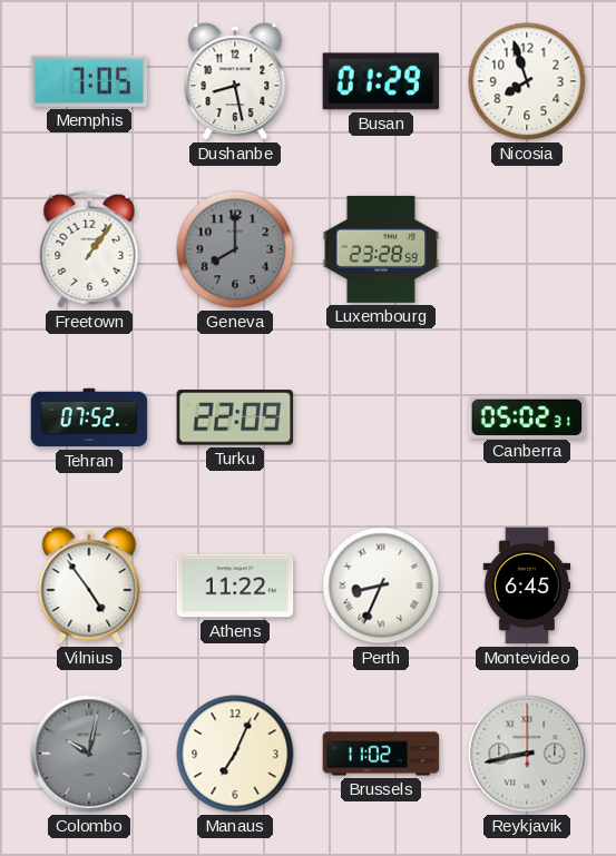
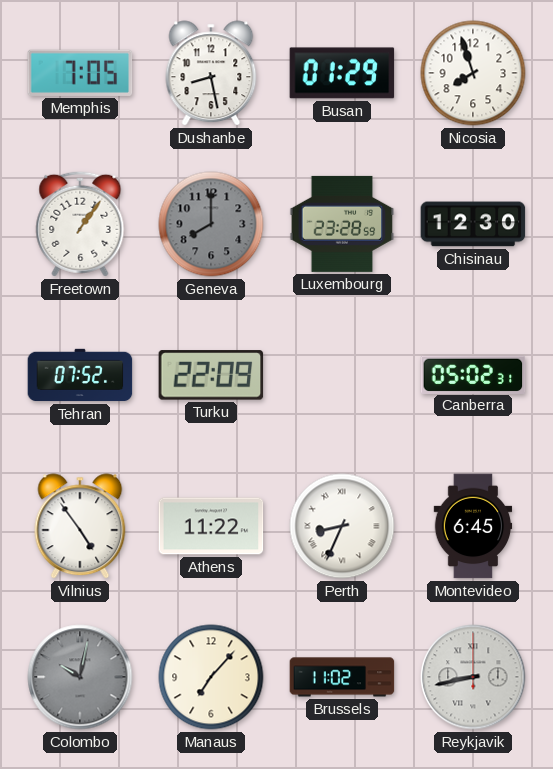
Chisinau: none -> 12:30 (473, 224)
Manaus: 7:04 -> 7:07 (211, 677)
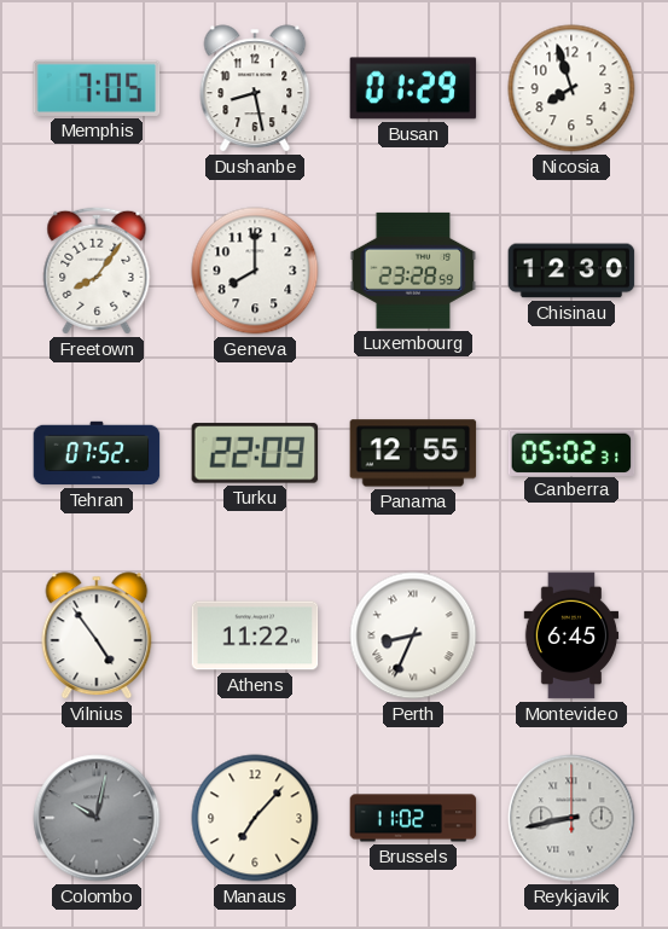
Freetown: 1:06 -> 8:06 (97, 271)
Geneva dial: grey -> white (255, 271)
Panama: none -> 12:55 (413, 453)
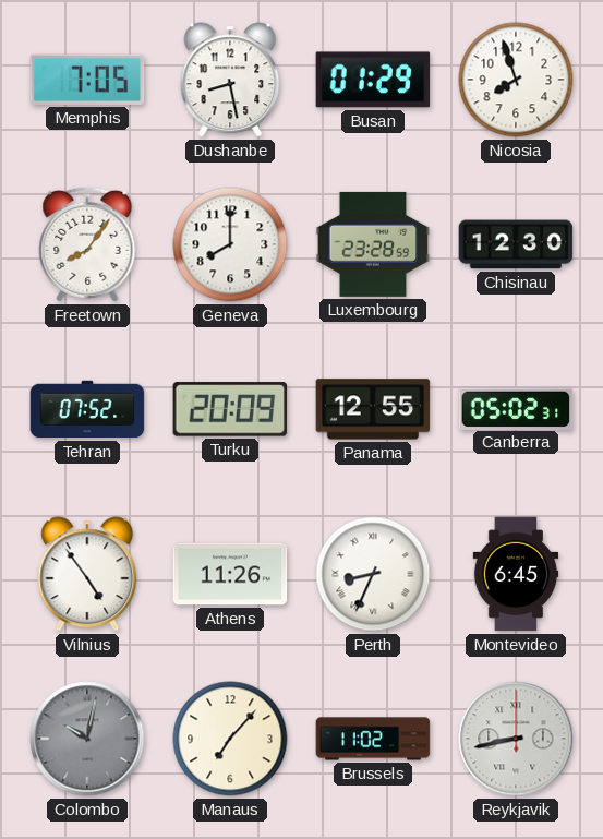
Turku: 22:09 -> 20:09 (230, 409)
Athens: 11:22 -> 11:26 (230, 574)
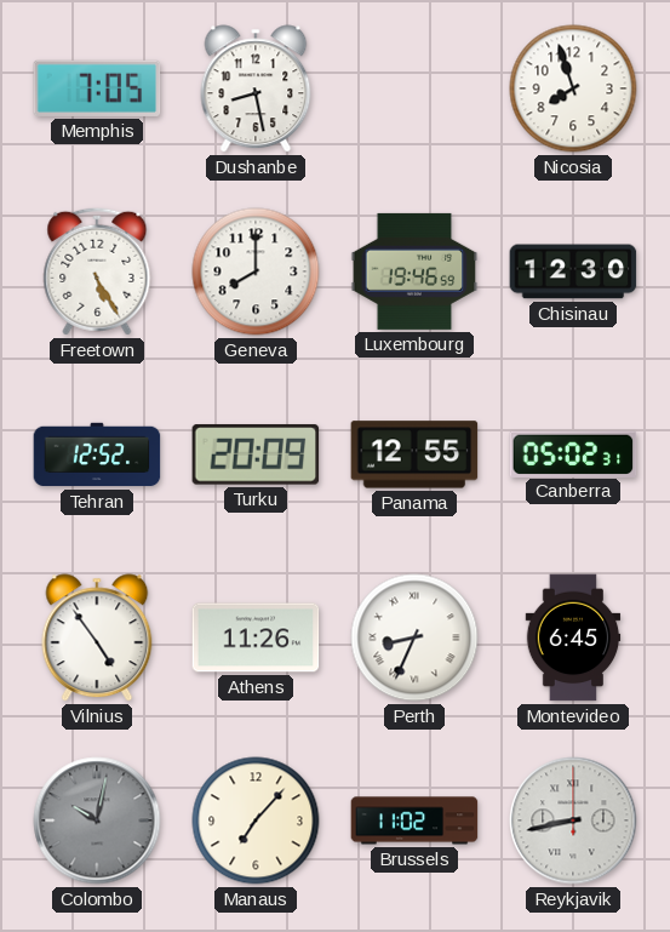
Busan: 01:29 -> none (373, 80)
Freetown: 8:06 -> 5:25 (97, 271)
Luxembourg: 23:28 -> 19:46 (414, 271)
Tehran: 07:52 -> 12:52 (97, 454)
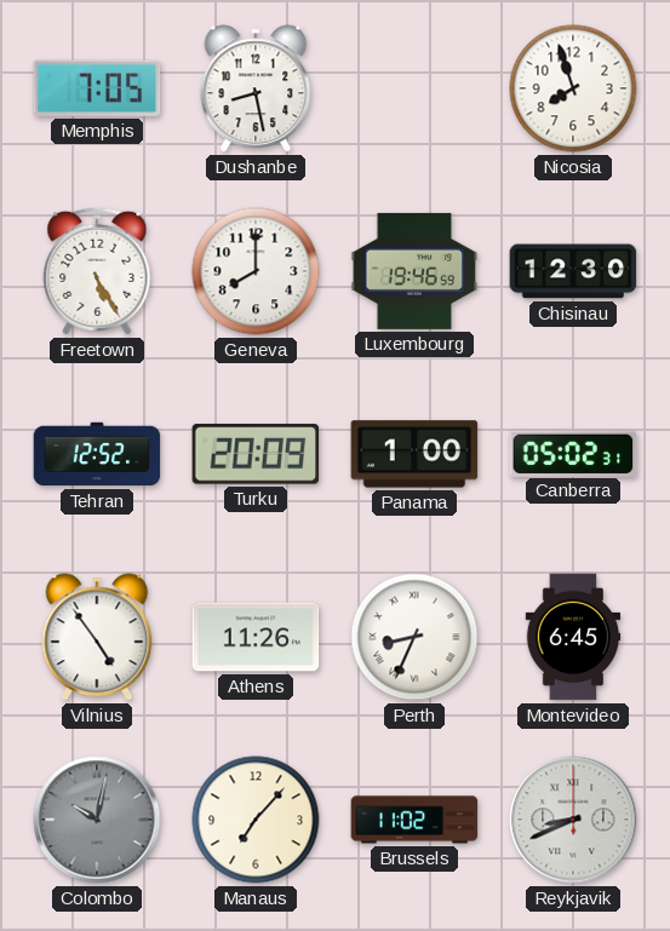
Panama: 12:55 -> 1:00 (414, 454)
Reykjavik: 8:43 -> 8:41 (573, 820)
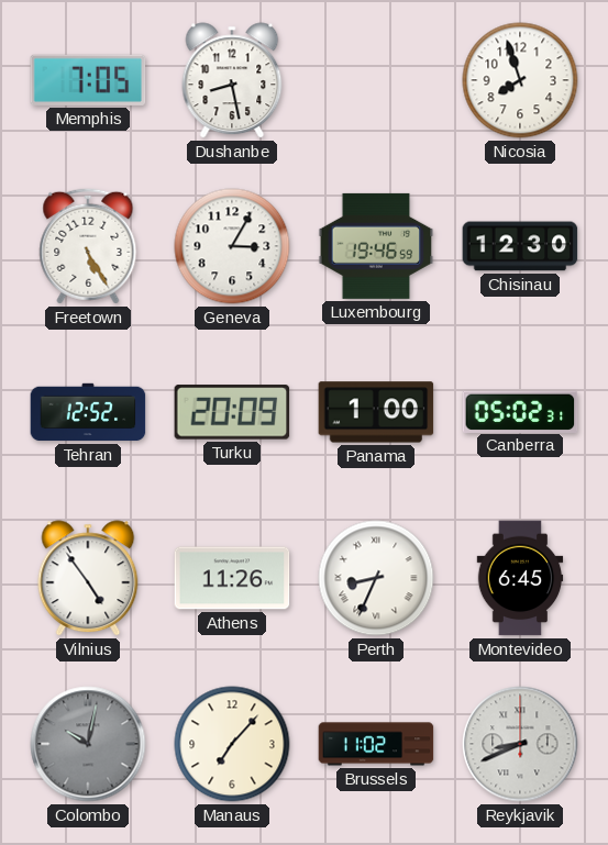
Geneva: 8:00 -> 3:05 (232, 246)
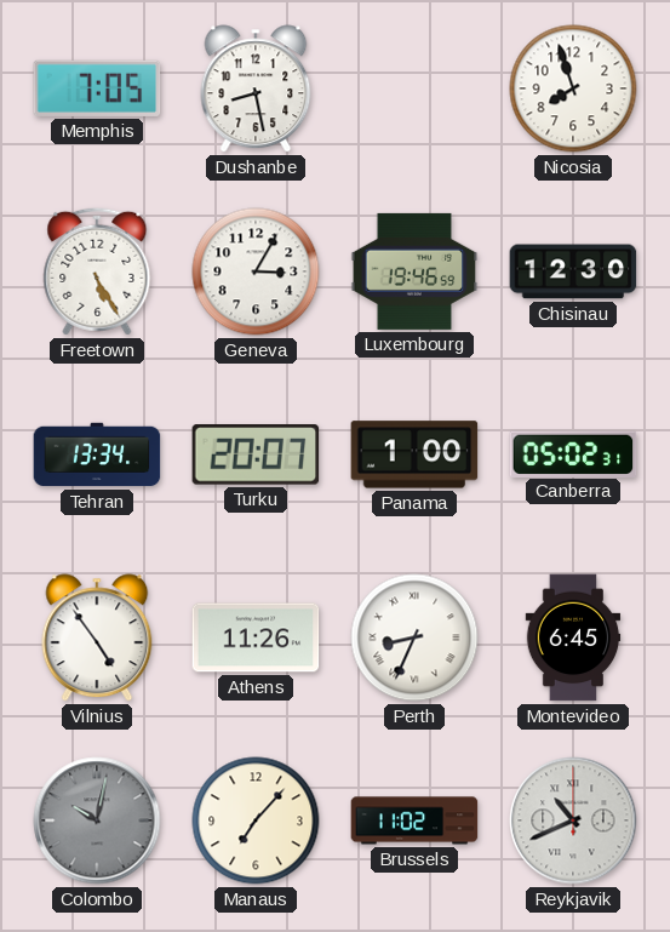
Tehran: 12:52 -> 13:34 (97, 454)
Turku: 20:09 -> 20:07 (256, 454)
Reykjavik: 8:41 -> 10:41 (573, 820)
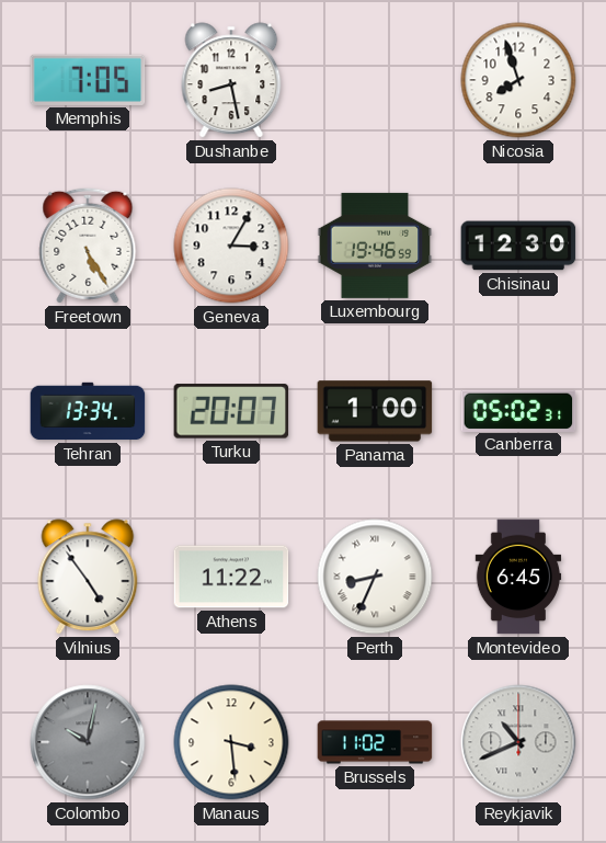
Athens: 11:26 -> 11:22 (231, 577)
Manaus: 7:07 -> 3:29 (231, 742)
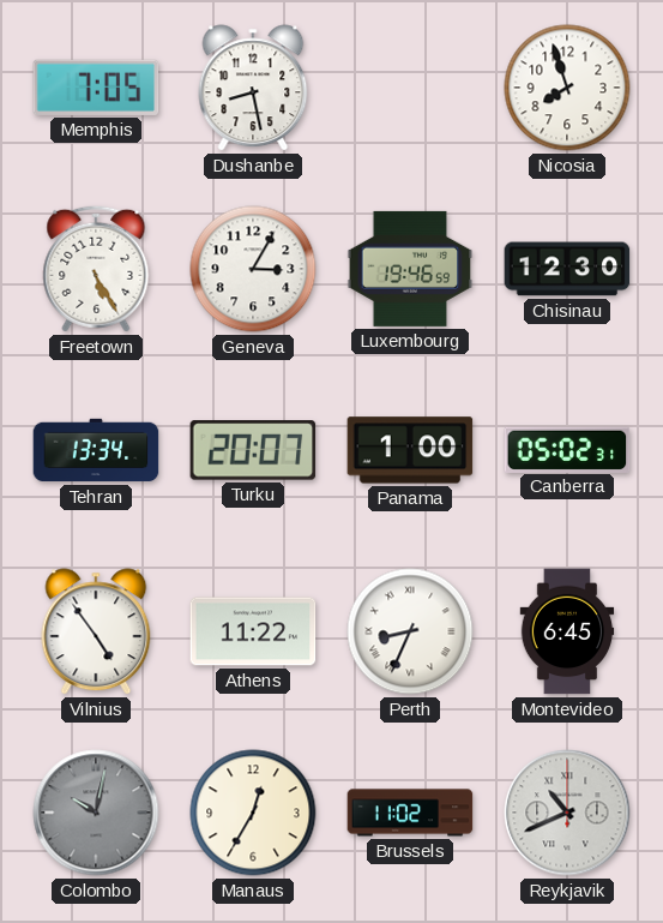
Manaus: 3:29 -> 12:35 (253, 813)
